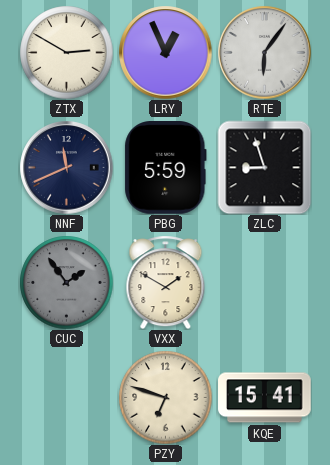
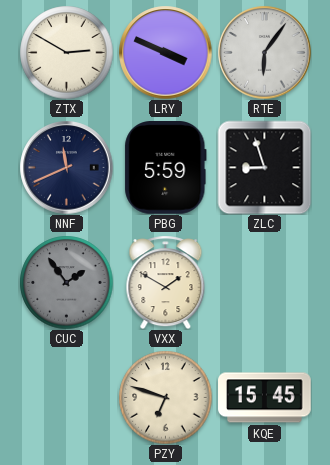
LRY: 12:56 -> 3:49 (165, 52)
KQE: 15:41 -> 15:45 (265, 398)
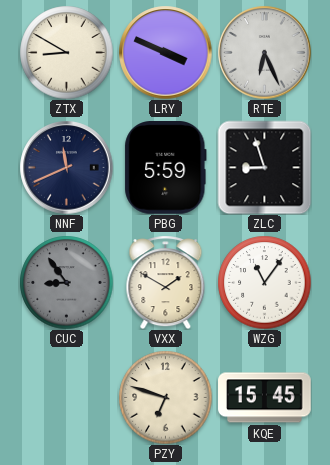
ZTX: 2:50 -> 8:50 (66, 52)
RTE: 6:06 -> 6:26 (264, 52)
CUC: 1:54 -> 8:54 (66, 282)
WZG: none -> 11:06 (264, 282)
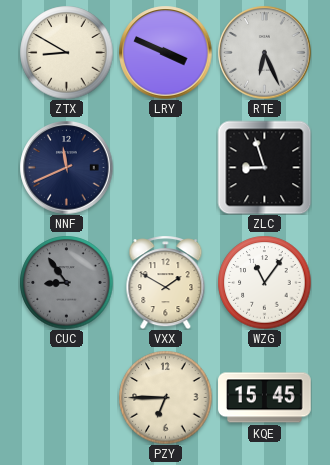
PBG: 5:59 -> none (166, 168)
PZY: 6:48 -> 6:45 (165, 397)
